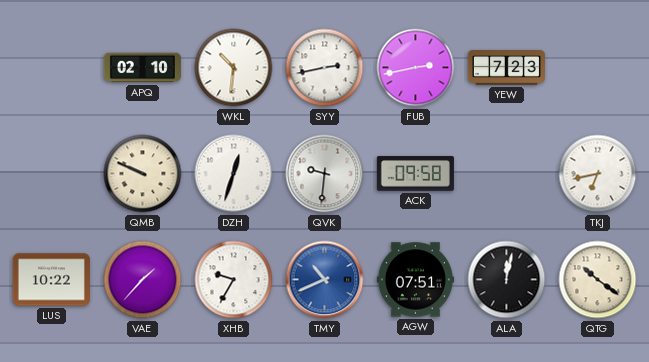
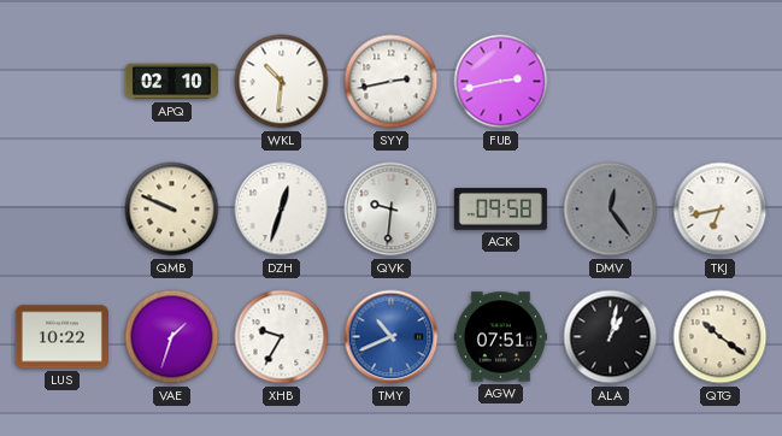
YEW: 7:23 -> none (506, 68)
DMV: none -> 12:24 (611, 210)
VAE: 1:37 -> 1:33 (172, 337)
ALA: 12:02 -> 1:02 (611, 337)
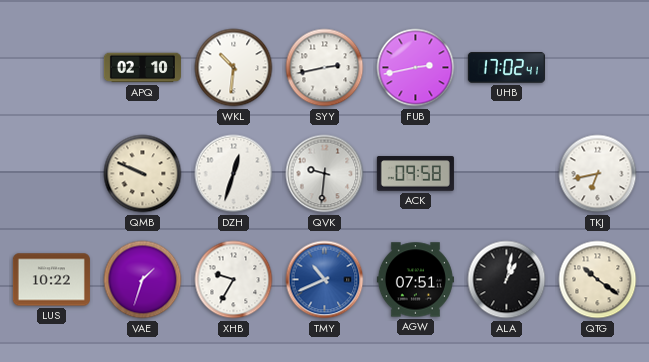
UHB: none -> 17:02 (506, 68)
DMV: 12:24 -> none (611, 210)
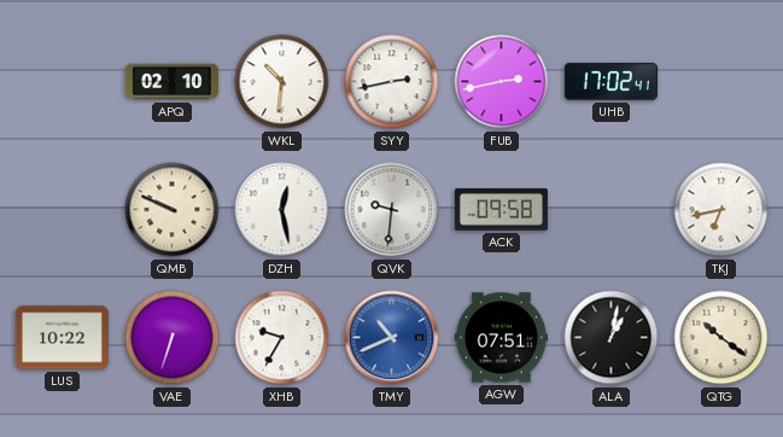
DZH: 12:33 -> 12:28 (282, 210)
VAE: 1:33 -> 6:33 (173, 338)
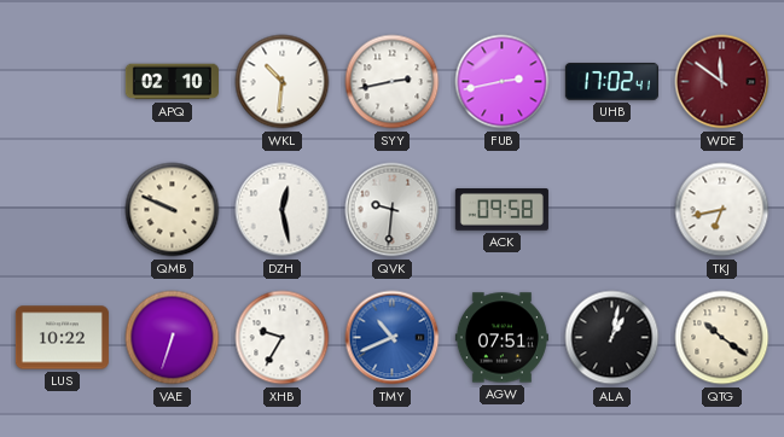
WDE: none -> 11:51 (722, 82)
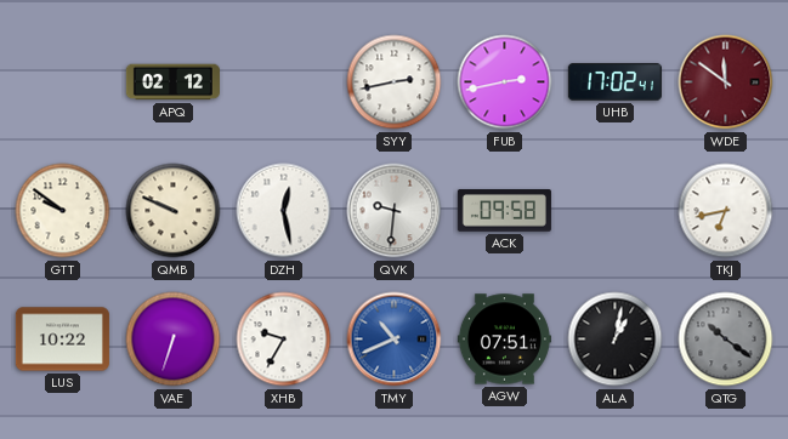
APQ: 02:10 -> 02:12 (172, 82)
WKL: 10:31 -> none (283, 82)
GTT: none -> 9:51 (63, 211)
QTG dial: cream -> grey (726, 340)
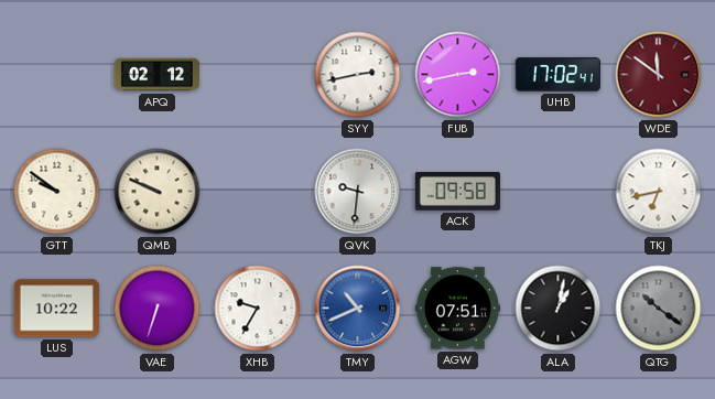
DZH: 12:28 -> none (284, 211)
